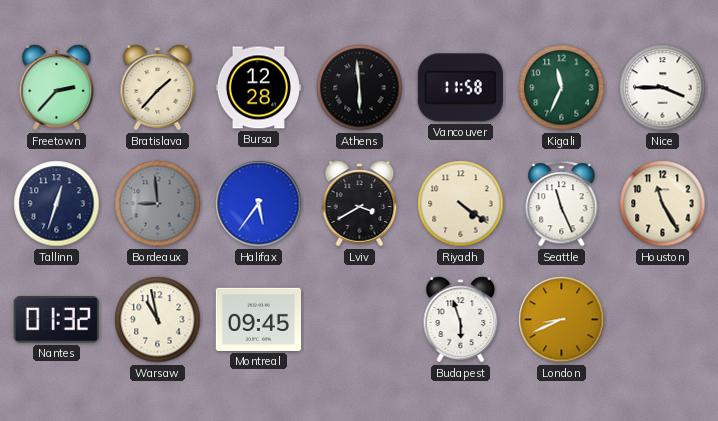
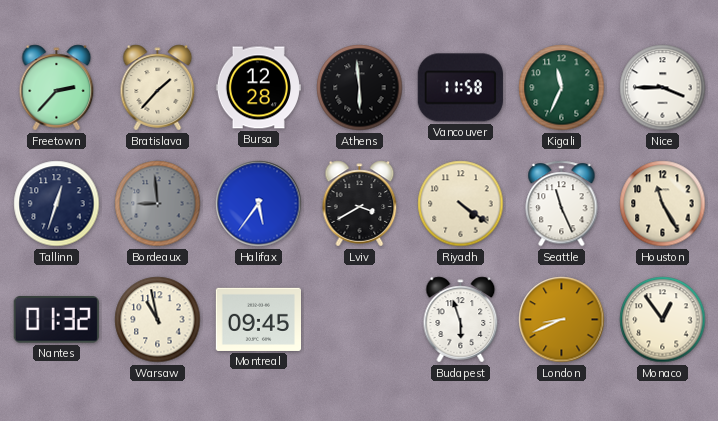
Monaco: none -> 12:54 (663, 320)
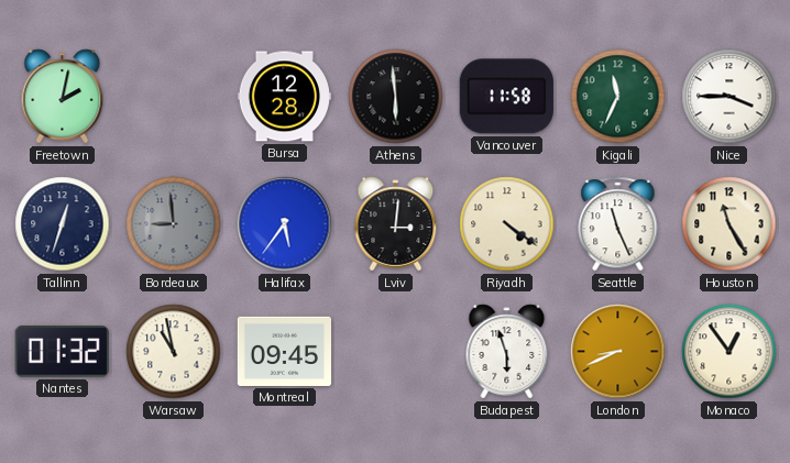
Freetown: 2:37 -> 2:02 (63, 97)
Bratislava: 1:37 -> none (158, 88)
Lviv: 3:40 -> 3:01 (396, 224)
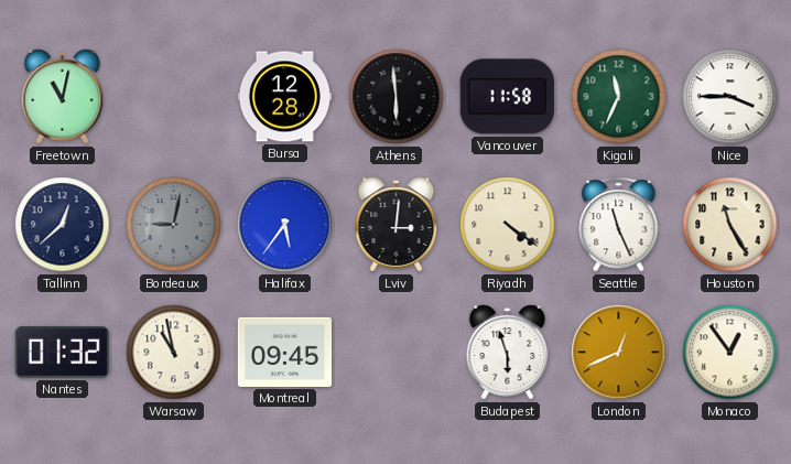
Freetown: 2:02 -> 11:02 (63, 97)
Tallinn: 12:33 -> 12:38 (63, 225)
Bordeaux: 8:59 -> 9:02 (174, 225)
London: 8:41 -> 12:41 (619, 353)
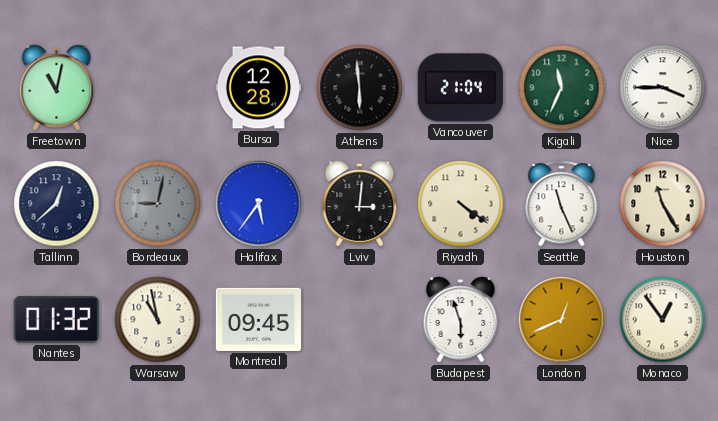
Vancouver: 11:58 -> 21:04 (460, 88)
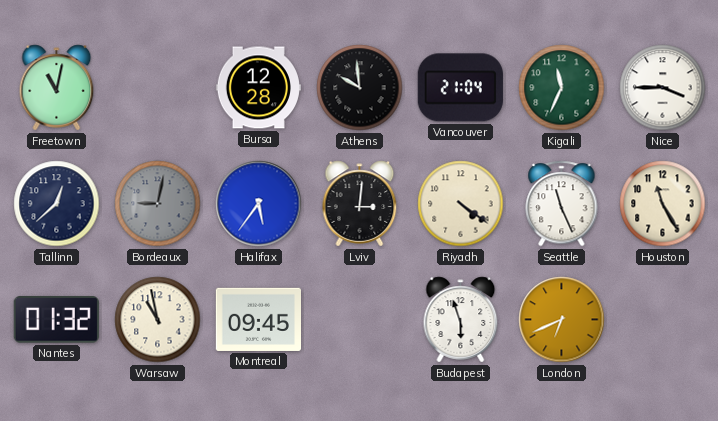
Athens: 5:59 -> 9:59 (360, 88)
London: 12:41 -> 6:41 (562, 320)
Monaco: 12:54 -> none (663, 320)
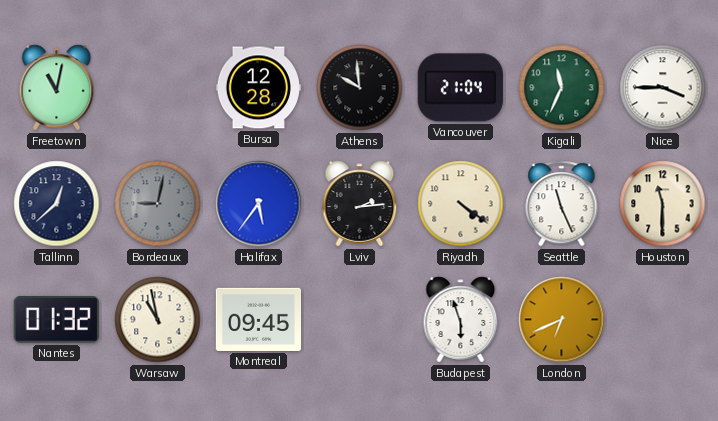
Lviv: 3:01 -> 2:14 (360, 204)
Houston: 11:25 -> 11:30 (663, 204)
